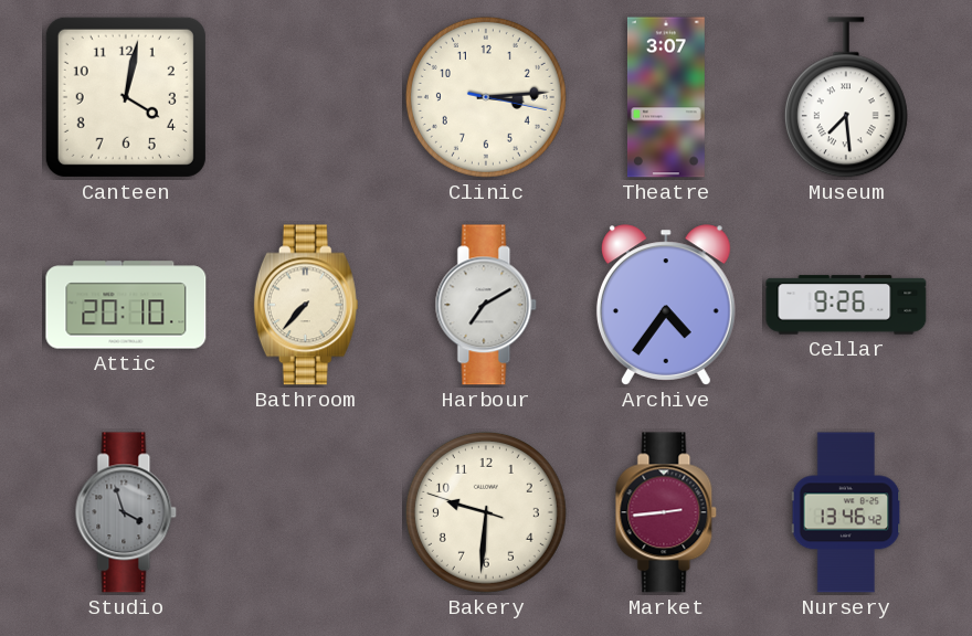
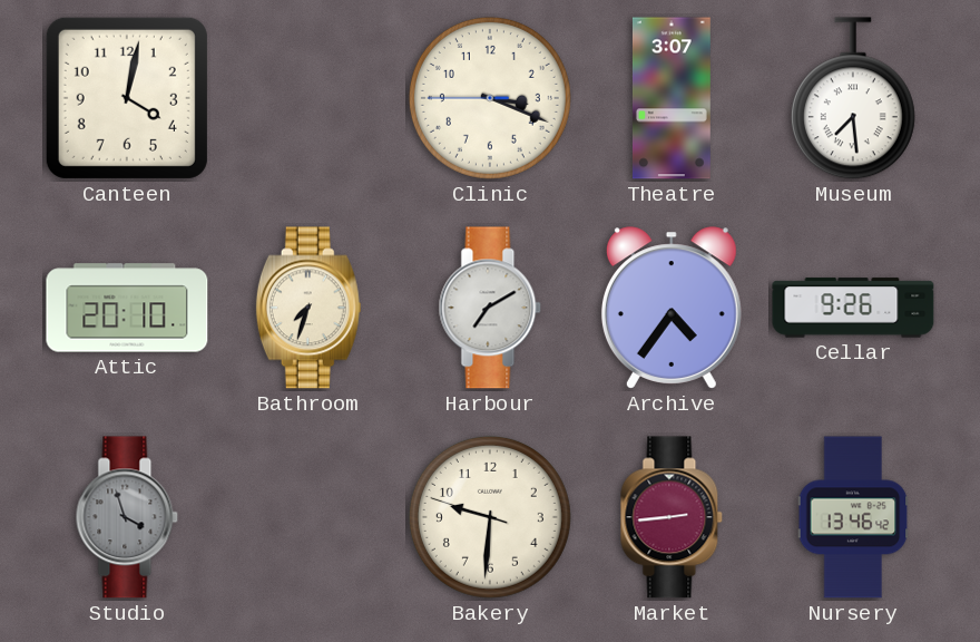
Clinic: 3:14 -> 3:18 (490, 98)
Bathroom: 7:37 -> 7:33 (308, 308)
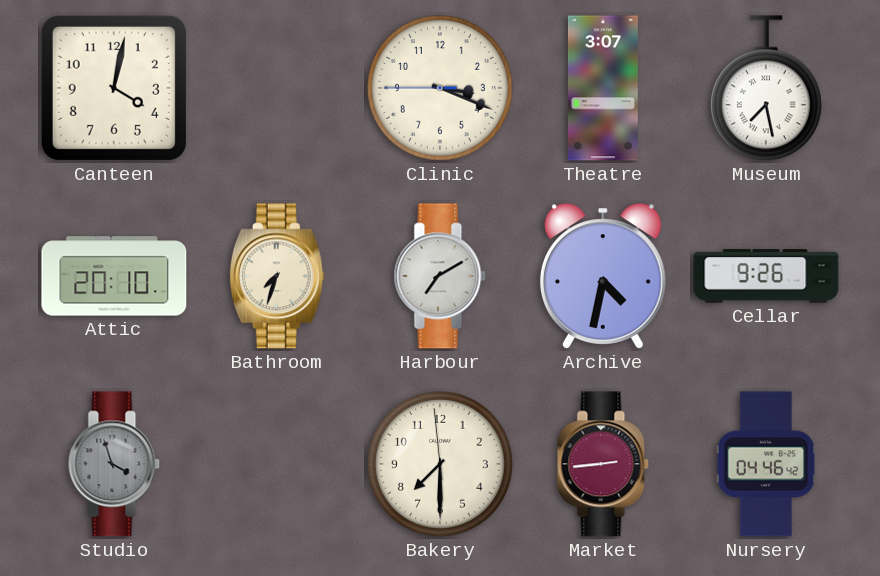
Museum: 7:29 -> 7:28 (766, 88)
Archive: 4:36 -> 4:32 (603, 276)
Bakery: 9:30 -> 7:29 (440, 464)
Nursery: 13:46 -> 04:46 (766, 464)
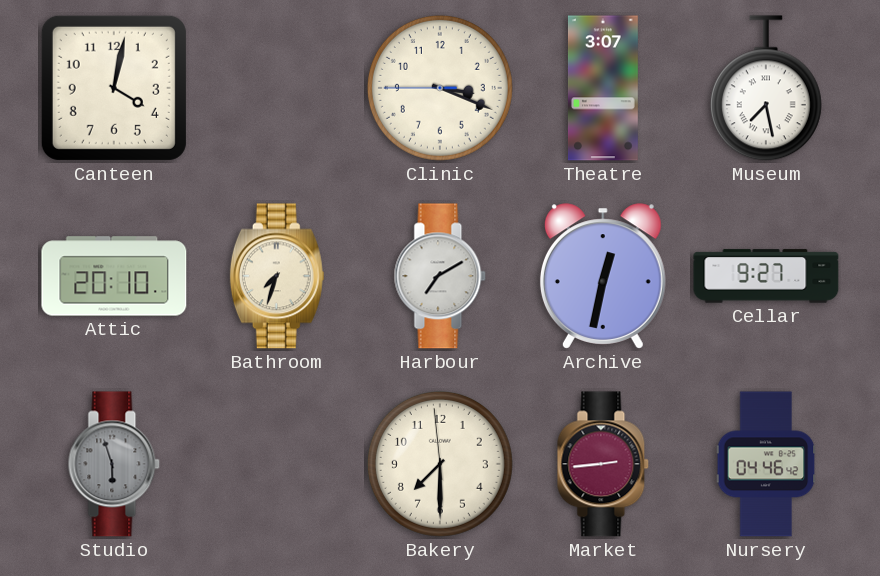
Archive: 4:32 -> 12:32 (603, 276)
Cellar: 9:26 -> 9:27 (766, 276)
Studio: 3:57 -> 5:57 (114, 464)
